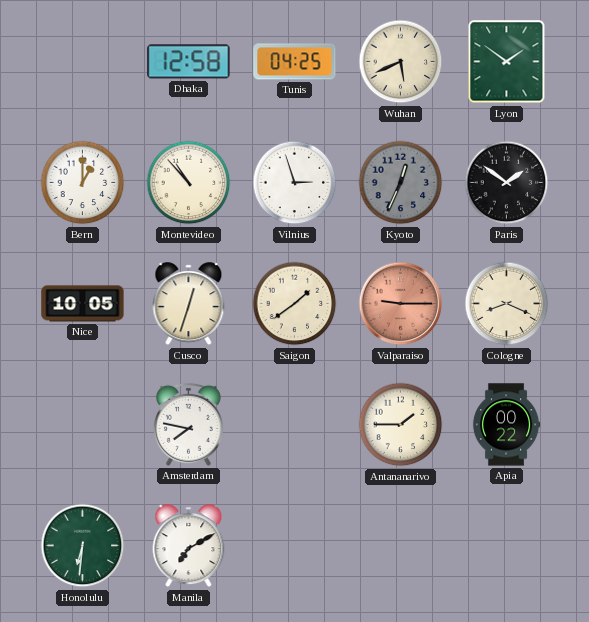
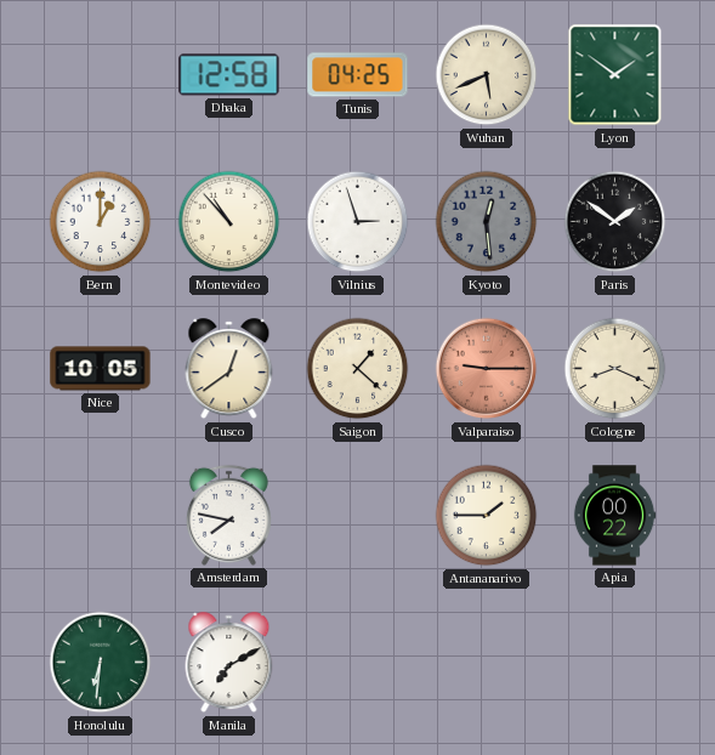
Kyoto: 12:34 -> 12:29 (487, 222)
Cusco: 12:33 -> 12:39 (229, 369)
Saigon: 1:39 -> 1:22 (358, 369)
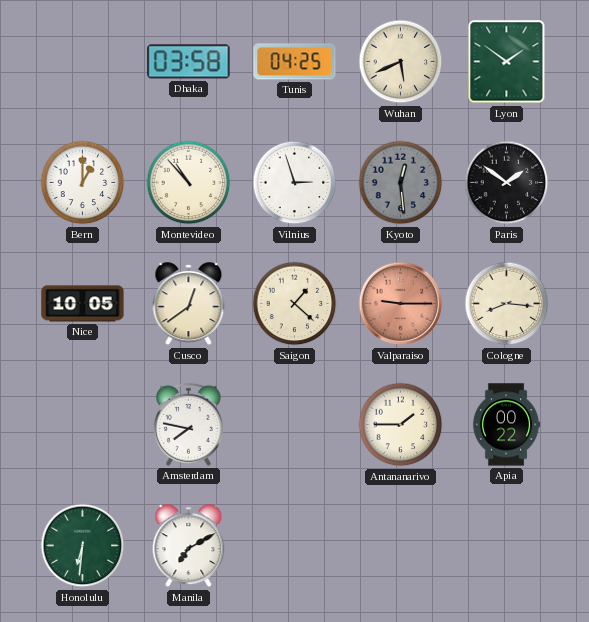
Dhaka: 12:58 -> 03:58 (189, 62)
Cologne: 8:19 -> 8:16 (507, 304)
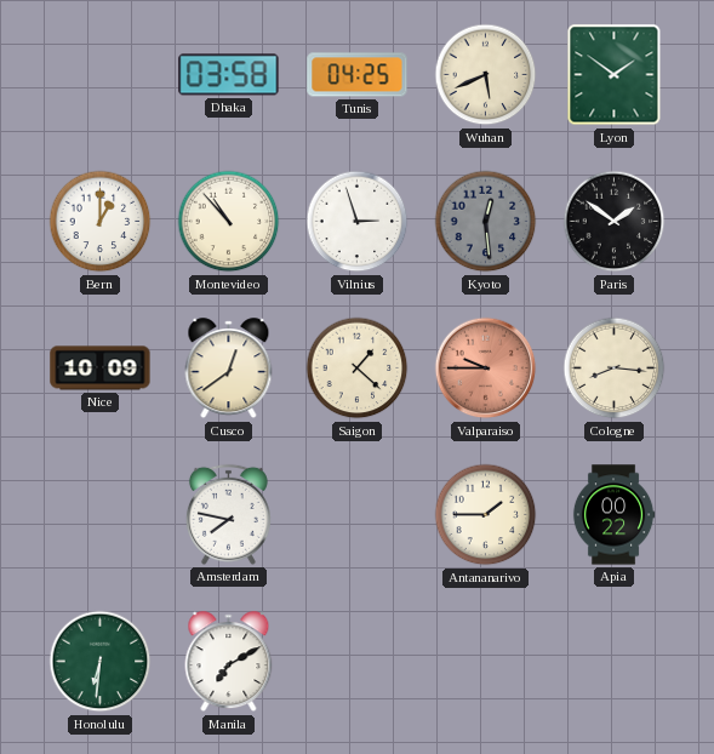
Nice: 10:05 -> 10:09 (101, 369)
Valparaiso: 9:15 -> 9:45 (486, 369)
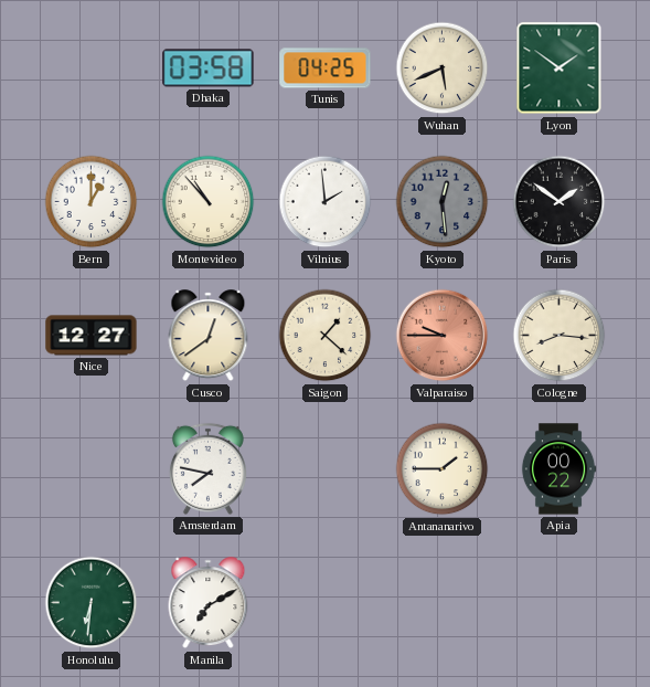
Vilnius: 2:57 -> 1:59 (326, 202)
Nice: 10:09 -> 12:27 (92, 336)
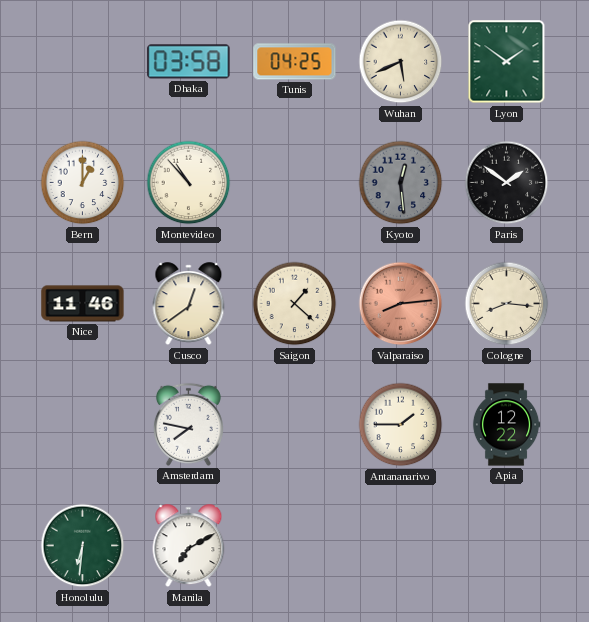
Vilnius: 1:59 -> none (326, 202)
Nice: 12:27 -> 11:46 (83, 304)
Valparaiso: 9:45 -> 8:14 (401, 304)
Apia: 00:22 -> 12:22 (506, 425)
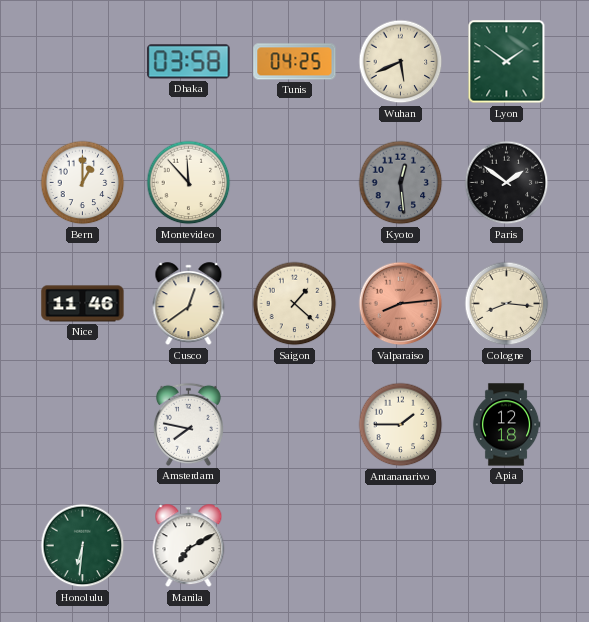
Montevideo: 10:53 -> 11:53 (189, 183)
Apia: 12:22 -> 12:18 (506, 425)
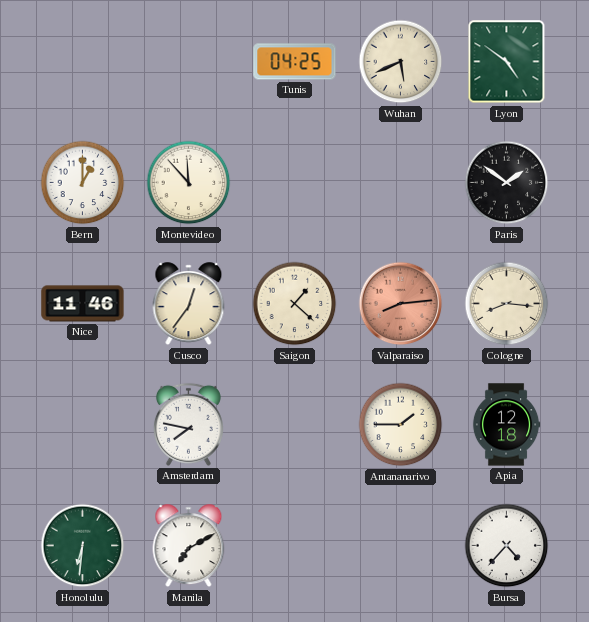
Dhaka: 03:58 -> none (189, 62)
Lyon: 1:51 -> 4:51 (507, 62)
Kyoto: 12:29 -> none (401, 183)
Cusco: 12:39 -> 12:36 (189, 304)
Bursa: none -> 4:37 (507, 546)
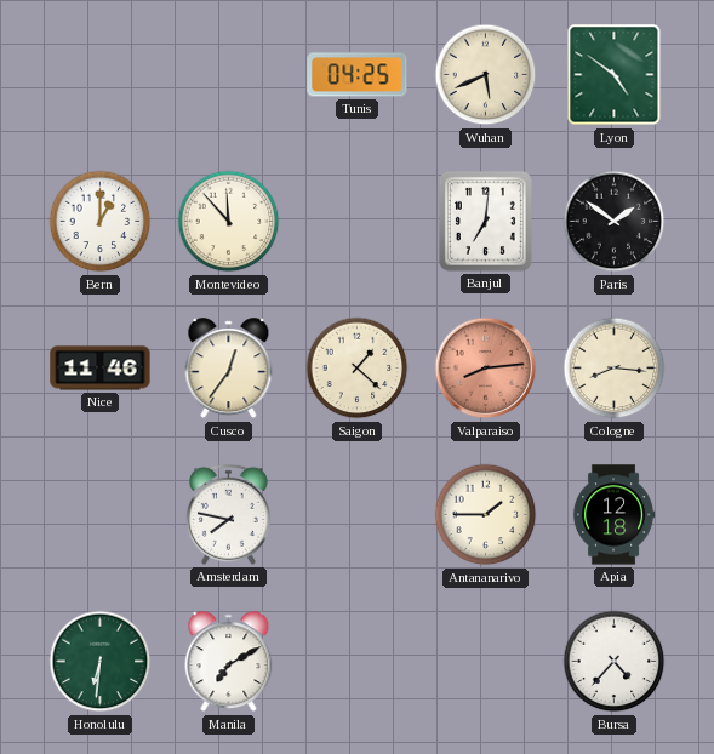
Banjul: none -> 7:01 (485, 221)
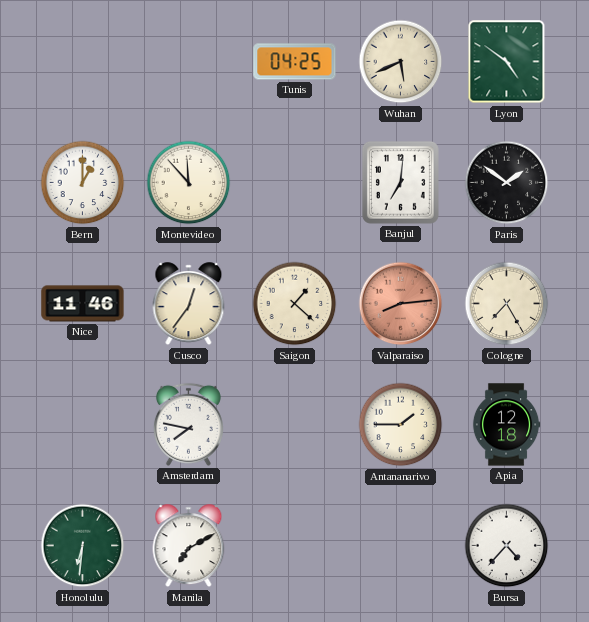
Cologne: 8:16 -> 7:25 (507, 304)
